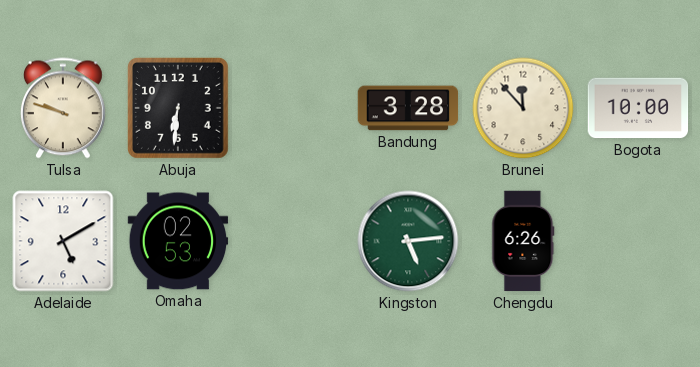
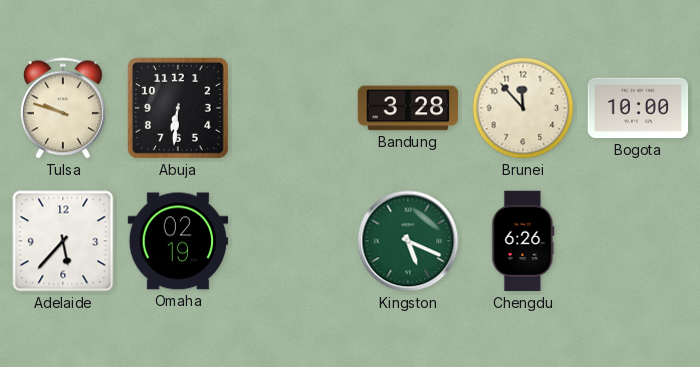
Adelaide: 5:10 -> 5:37 (63, 241)
Omaha: 02:53 -> 02:19 (178, 241)
Kingston: 5:14 -> 5:19 (408, 241)
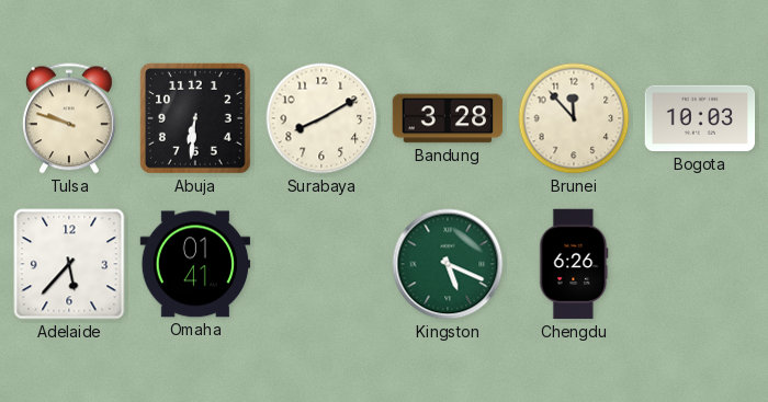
Surabaya: none -> 8:10 (321, 118)
Bogota: 10:00 -> 10:03 (700, 118)
Omaha: 02:19 -> 01:41 (195, 264)
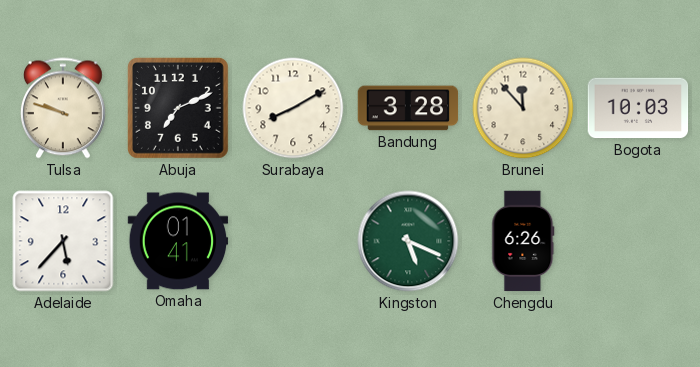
Abuja: 6:31 -> 7:11 (178, 108)
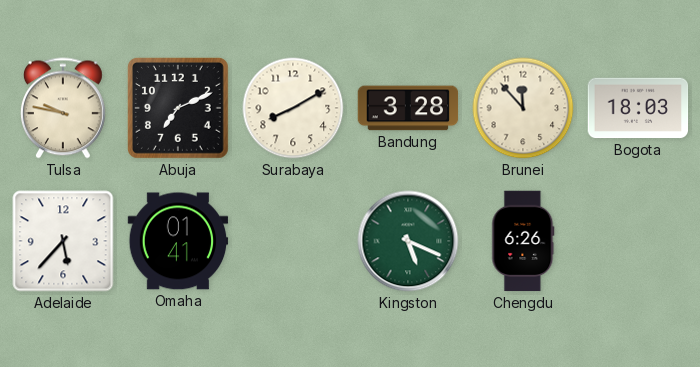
Tulsa: 9:48 -> 9:47 (63, 108)
Bogota: 10:03 -> 18:03 (638, 108)
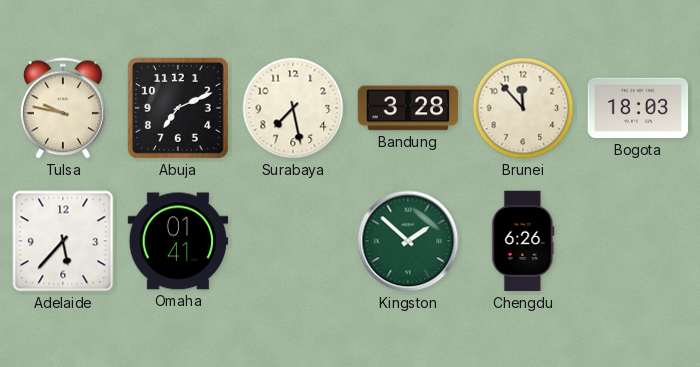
Surabaya: 8:10 -> 7:28 (293, 108)
Kingston: 5:19 -> 1:52 (408, 241)
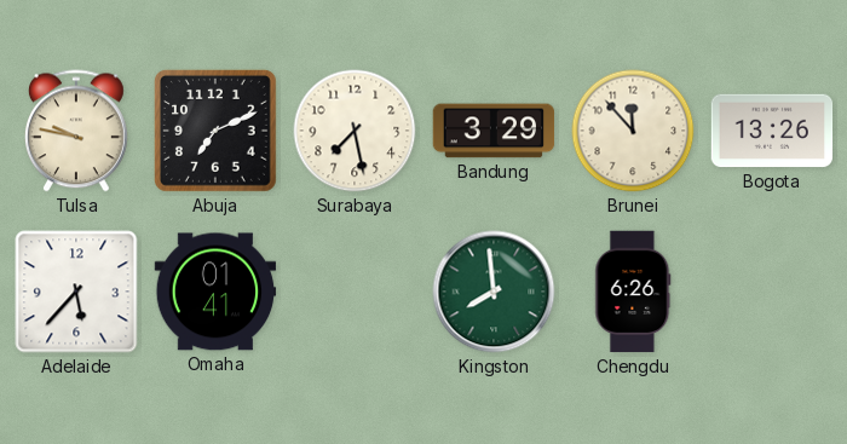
Bandung: 3:28 -> 3:29 (494, 131)
Bogota: 18:03 -> 13:26 (772, 131)
Kingston: 1:52 -> 7:59 (494, 292)
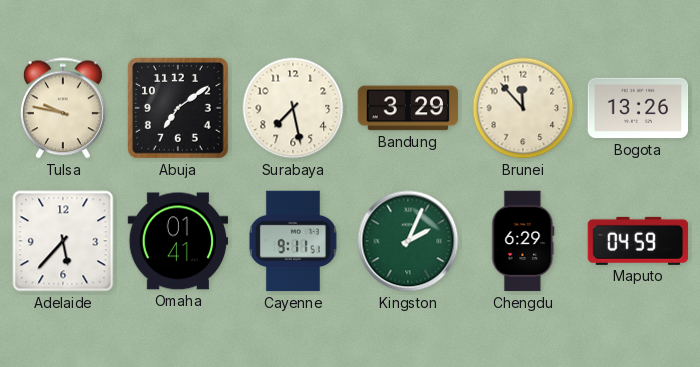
Abuja: 7:11 -> 7:09 (178, 108)
Cayenne: none -> 9:11 (293, 241)
Kingston: 7:59 -> 2:04 (408, 241)
Chengdu: 6:26 -> 6:29 (523, 241)
Maputo: none -> 04:59 (638, 241)
